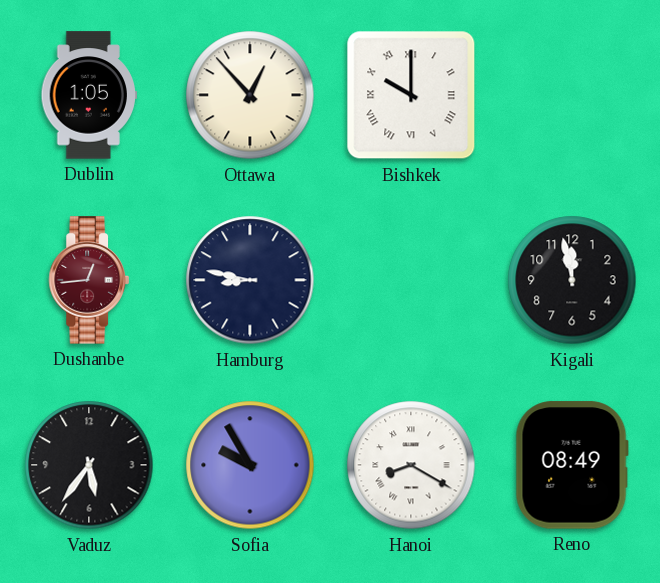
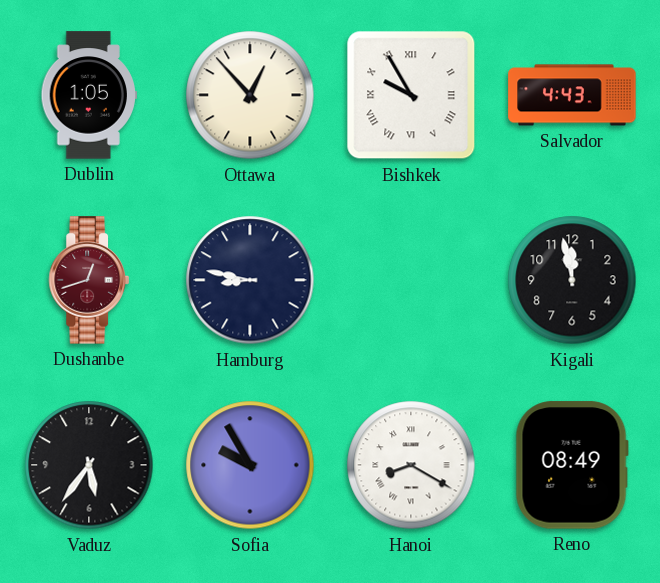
Bishkek: 10:00 -> 9:55 (411, 95)
Salvador: none -> 4:43 (572, 95)
Dushanbe: 12:44 -> 12:42 (89, 280)
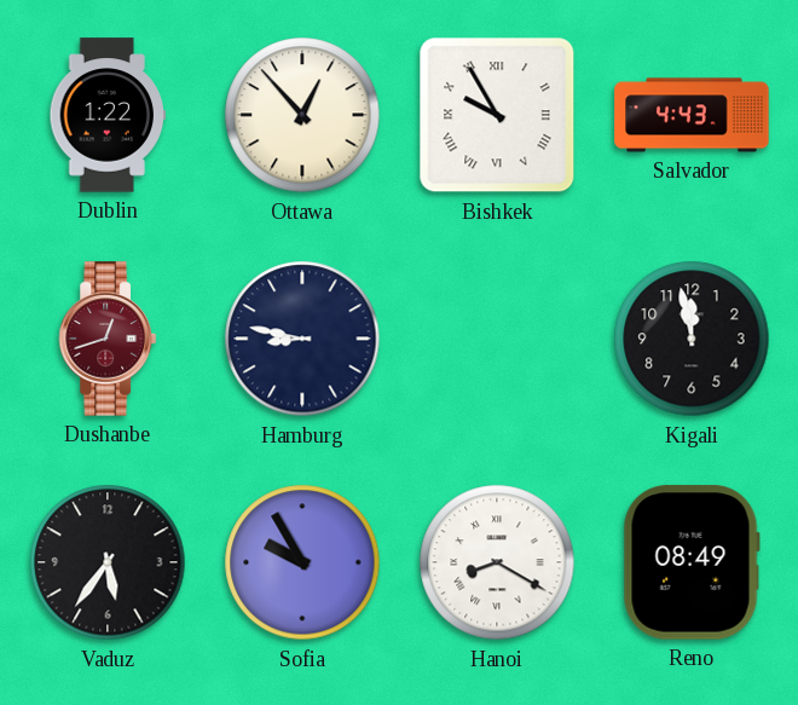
Dublin: 1:05 -> 1:22 (108, 115)
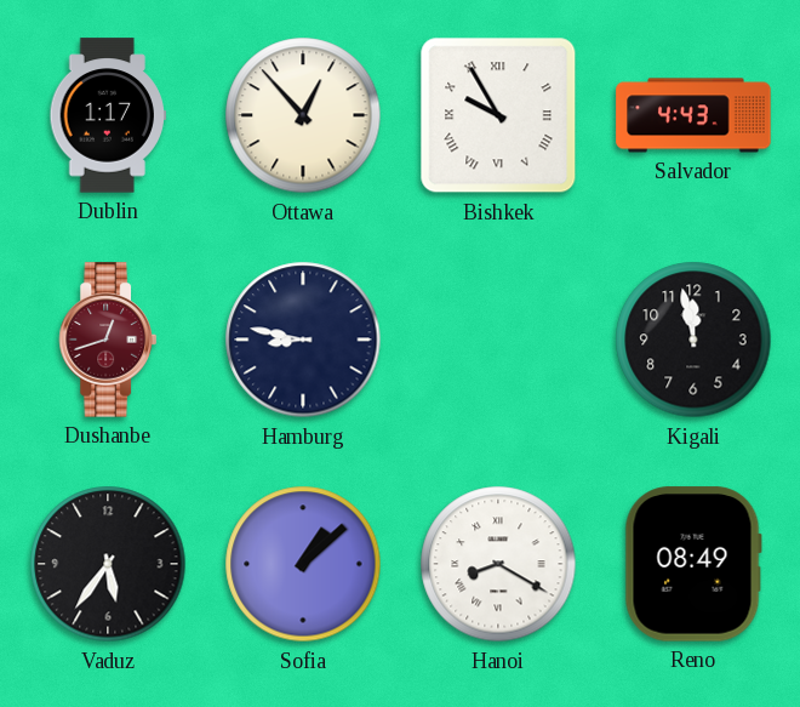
Dublin: 1:22 -> 1:17 (108, 115)
Sofia: 9:55 -> 1:08 (303, 564)
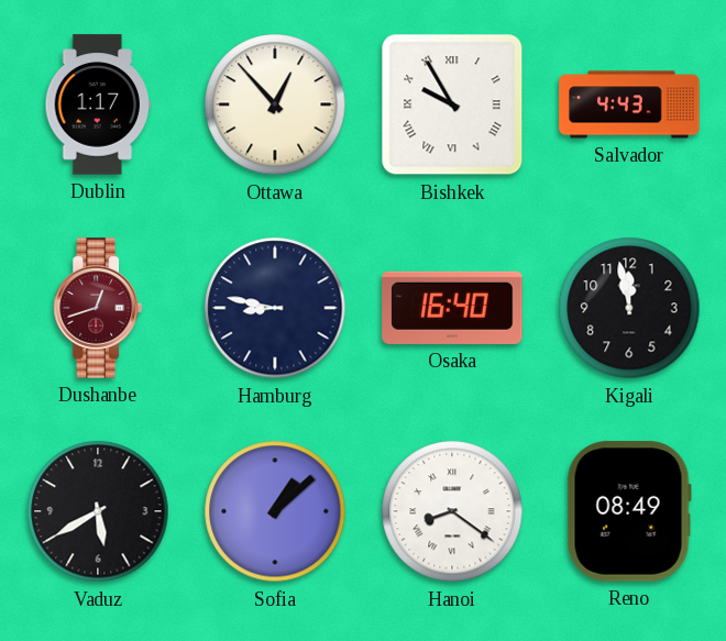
Osaka: none -> 16:40 (452, 308)
Vaduz: 5:36 -> 5:40 (98, 511)
Hanoi: 8:20 -> 8:21 (452, 511)
